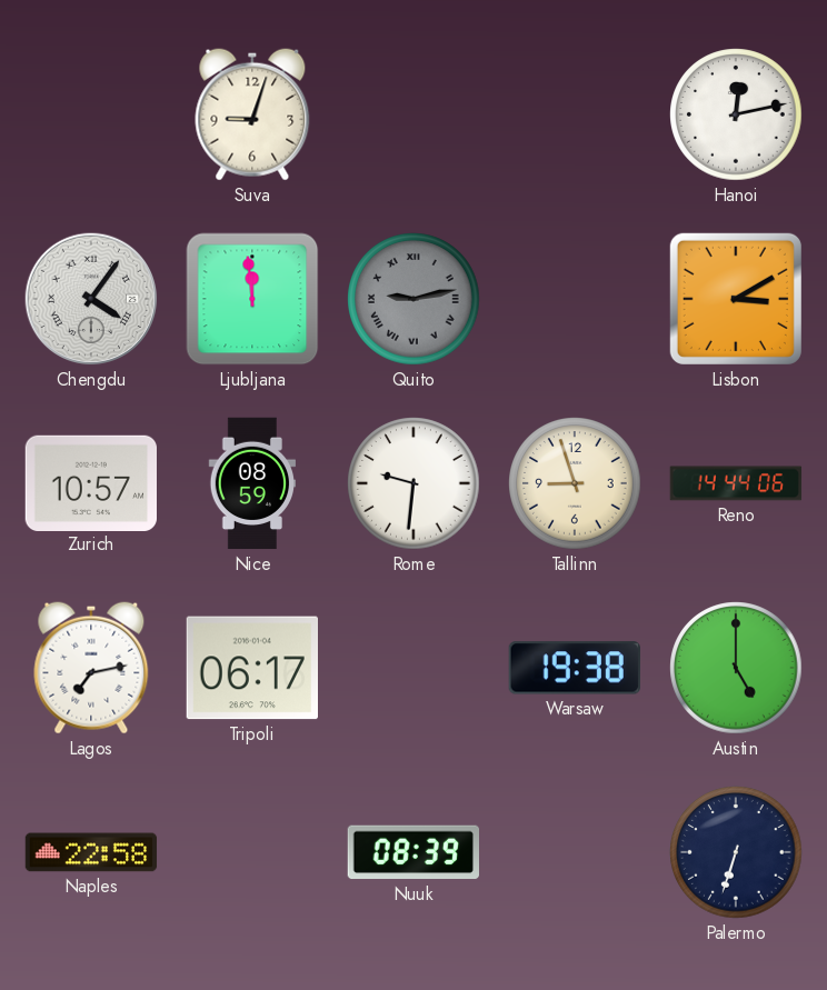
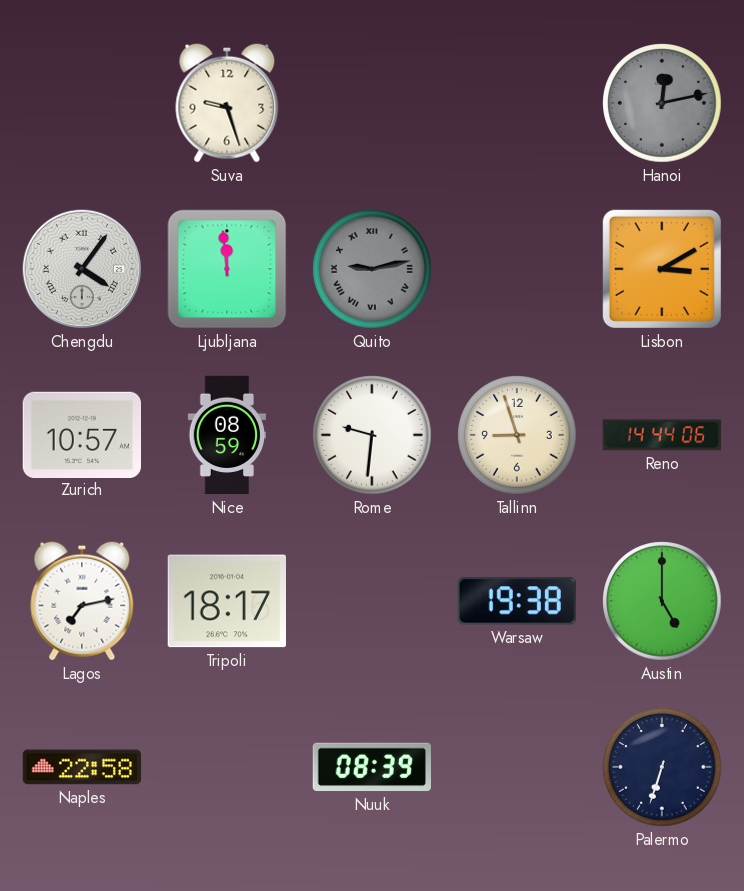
Suva: 9:03 -> 9:27 (227, 103)
Hanoi dial: white -> grey (662, 103)
Tripoli: 06:17 -> 18:17 (226, 601)
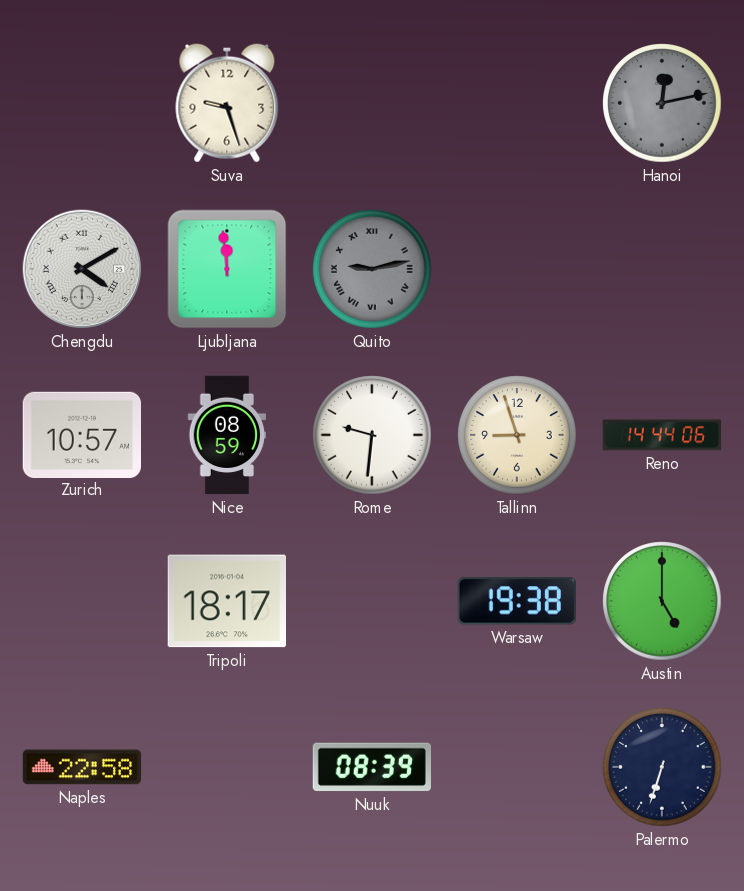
Chengdu: 4:06 -> 4:10 (82, 269)
Lisbon: 3:10 -> none (662, 269)
Lagos: 7:13 -> none (82, 601)
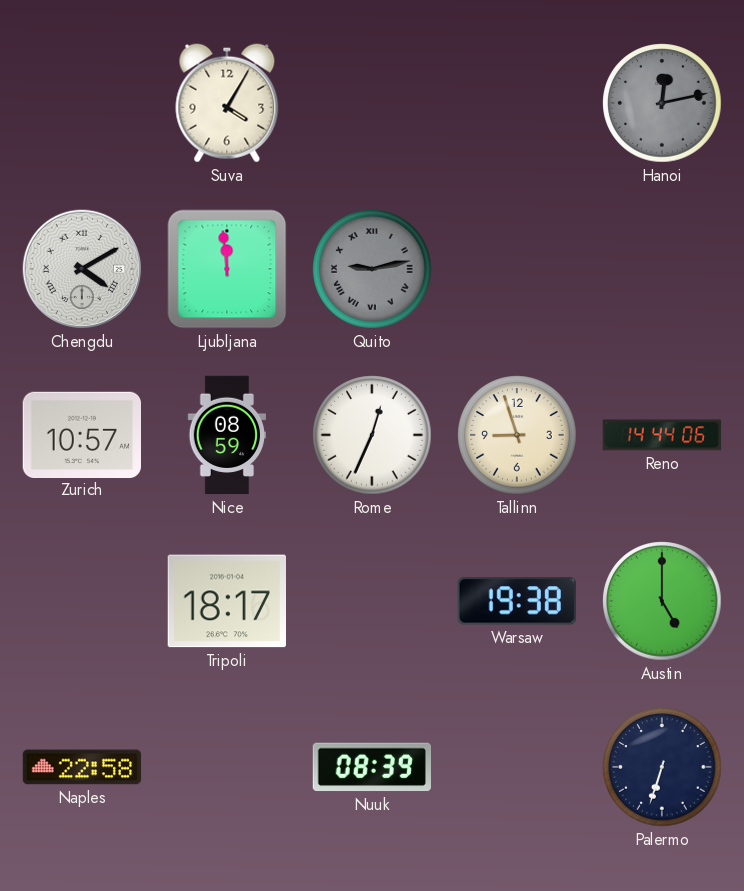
Suva: 9:27 -> 4:05 (227, 103)
Rome: 9:31 -> 12:34 (372, 435)
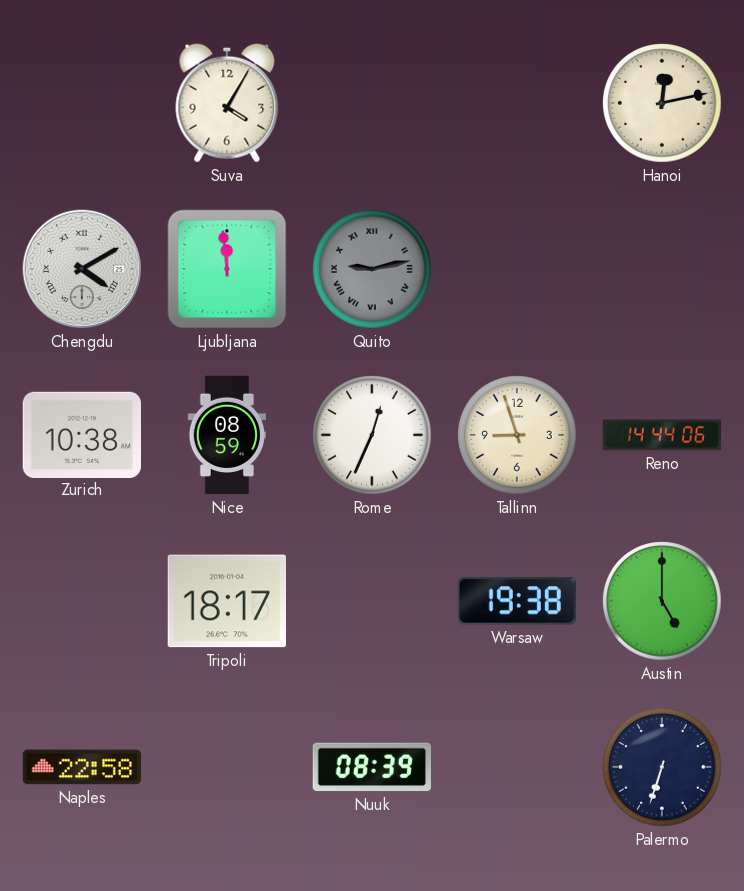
Hanoi dial: grey -> cream (662, 103)
Zurich: 10:57 -> 10:38 (81, 434)
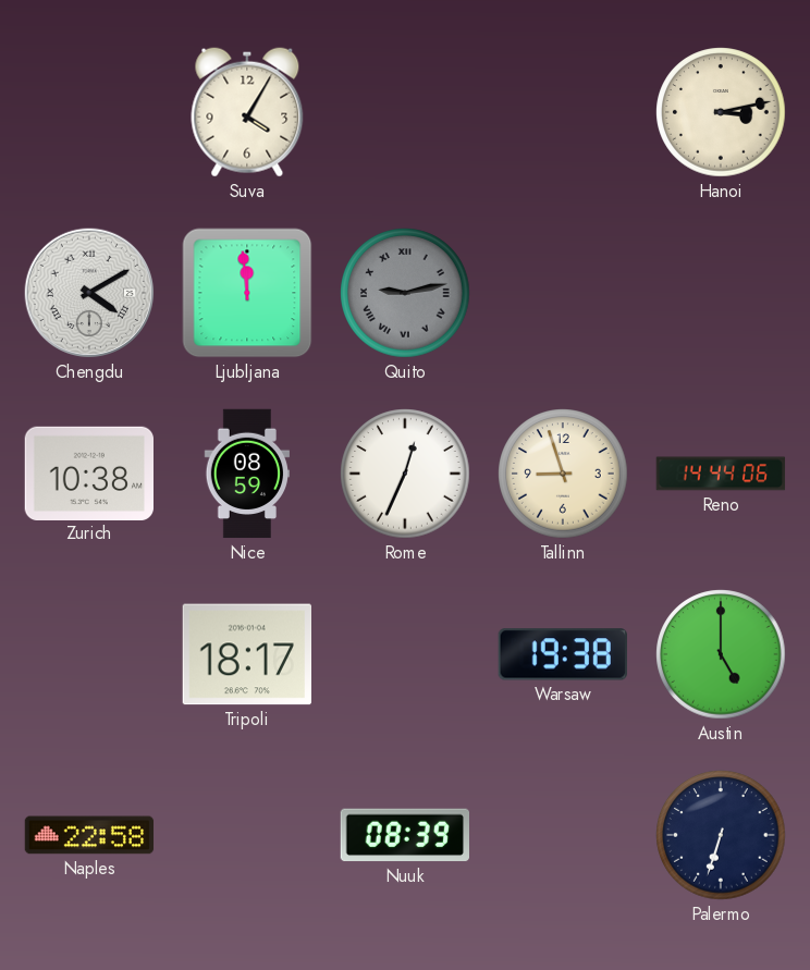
Hanoi: 12:13 -> 3:13 (721, 112)
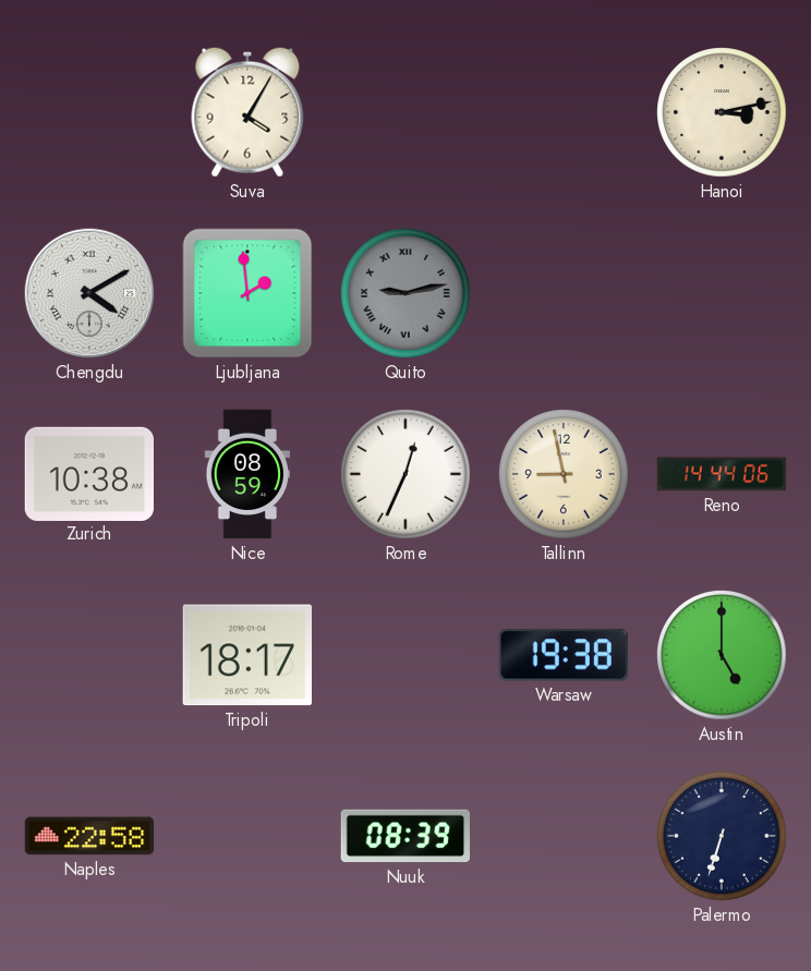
Ljubljana: 11:59 -> 1:59 (247, 293)
Tallinn: 8:57 -> 8:58 (564, 474)
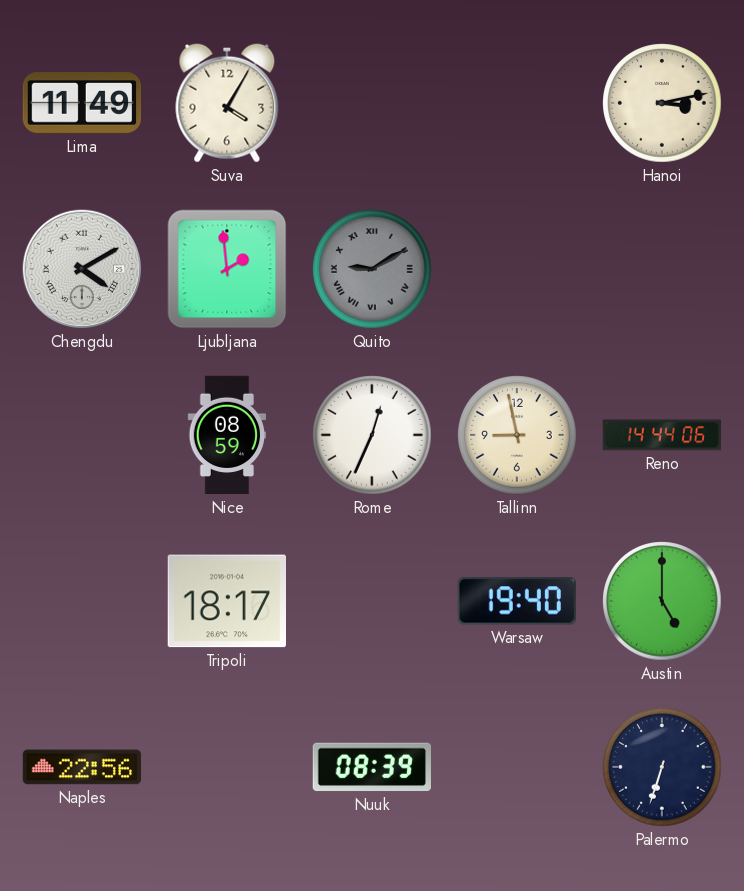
Lima: none -> 11:49 (82, 103)
Quito: 9:13 -> 9:10 (372, 269)
Zurich: 10:38 -> none (88, 473)
Warsaw: 19:38 -> 19:40 (517, 601)
Naples: 22:58 -> 22:56 (82, 767)
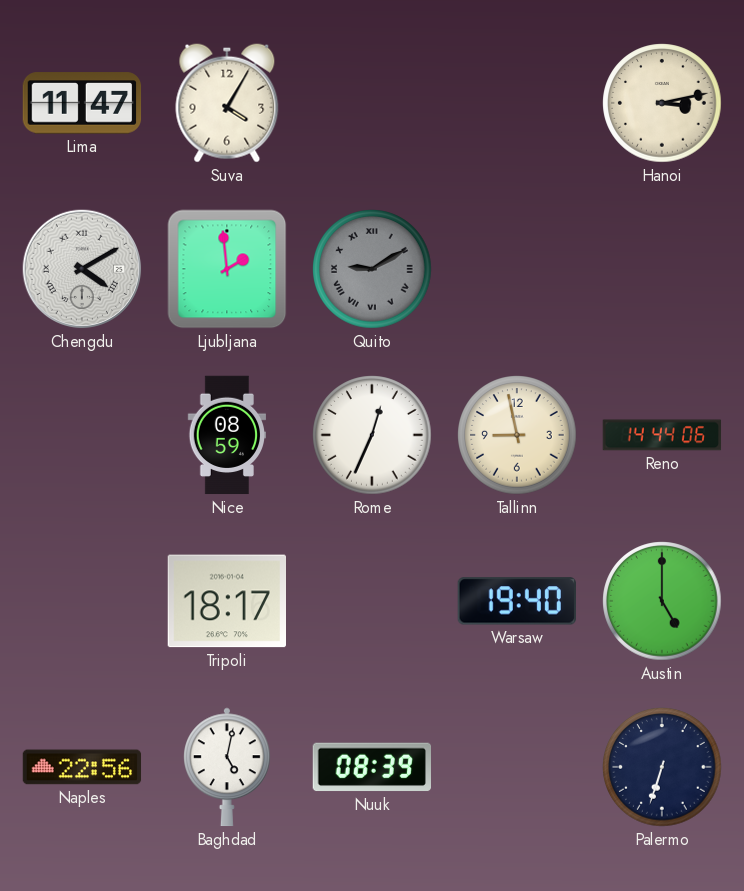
Lima: 11:49 -> 11:47 (82, 103)
Baghdad: none -> 5:02 (228, 767)
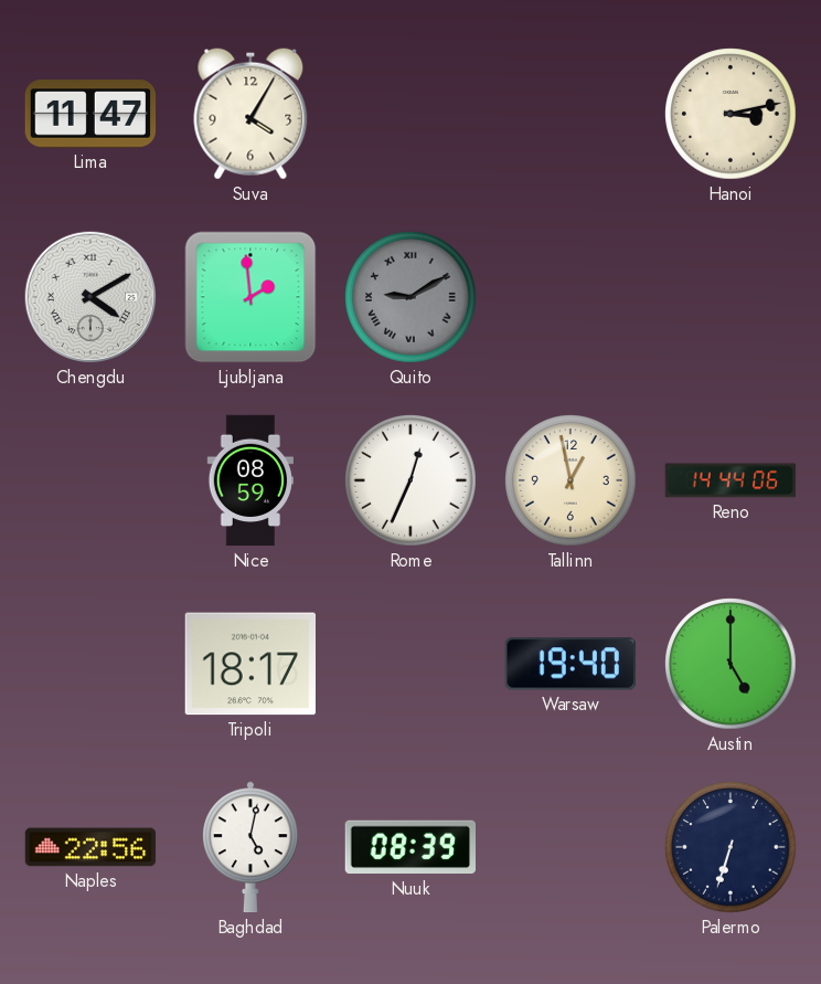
Tallinn: 8:58 -> 12:58 (571, 480)
